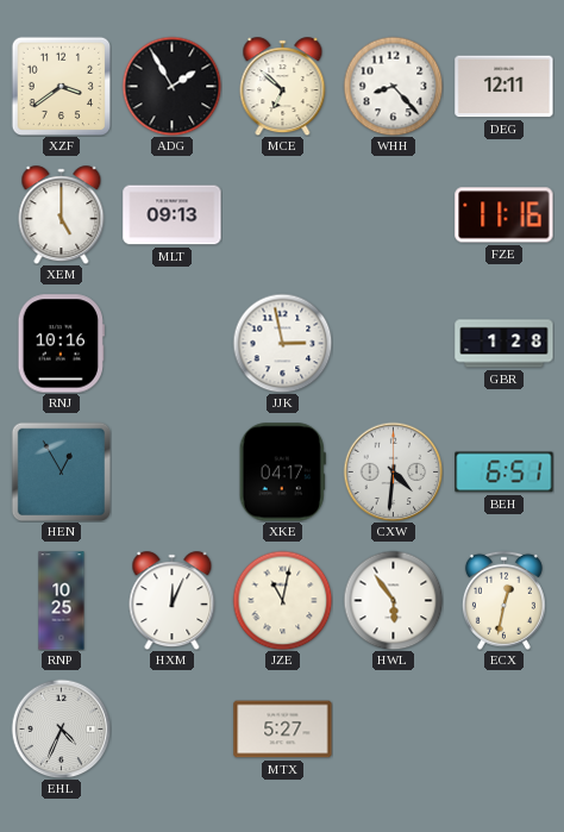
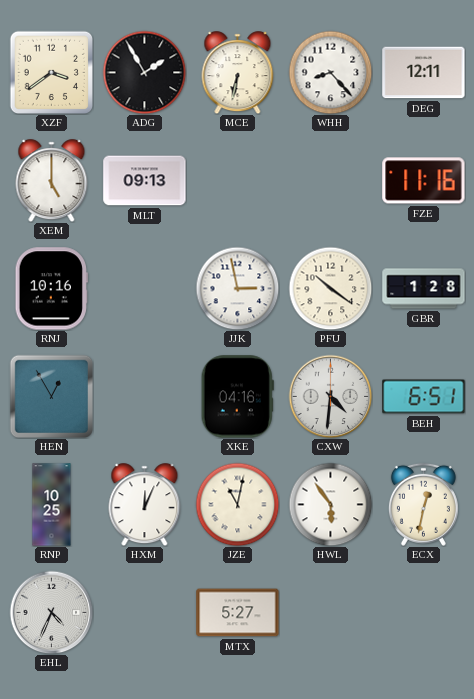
MCE: 6:52 -> 6:32 (238, 73)
PFU: none -> 10:21 (330, 288)
XKE: 04:17 -> 04:16 (237, 397)
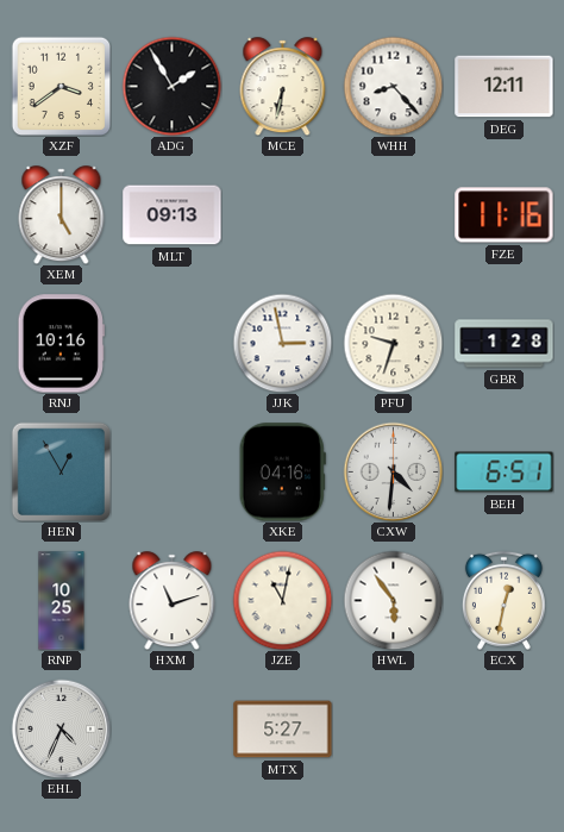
PFU: 10:21 -> 9:33 (393, 343)
HXM: 12:04 -> 11:12 (173, 601)
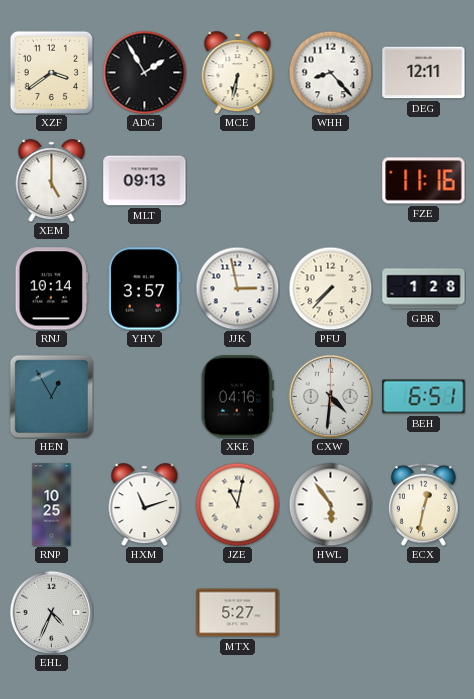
RNJ: 10:16 -> 10:14 (51, 289)
YHY: none -> 3:57 (145, 289)
PFU: 9:33 -> 7:37 (330, 288)
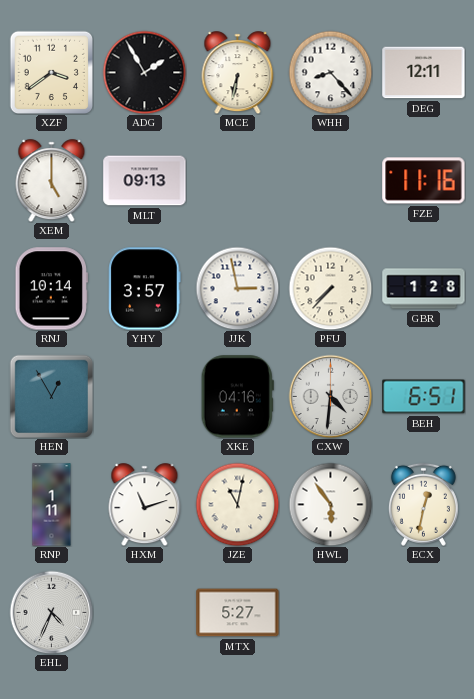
RNP: 10:25 -> 1:11 (52, 505)
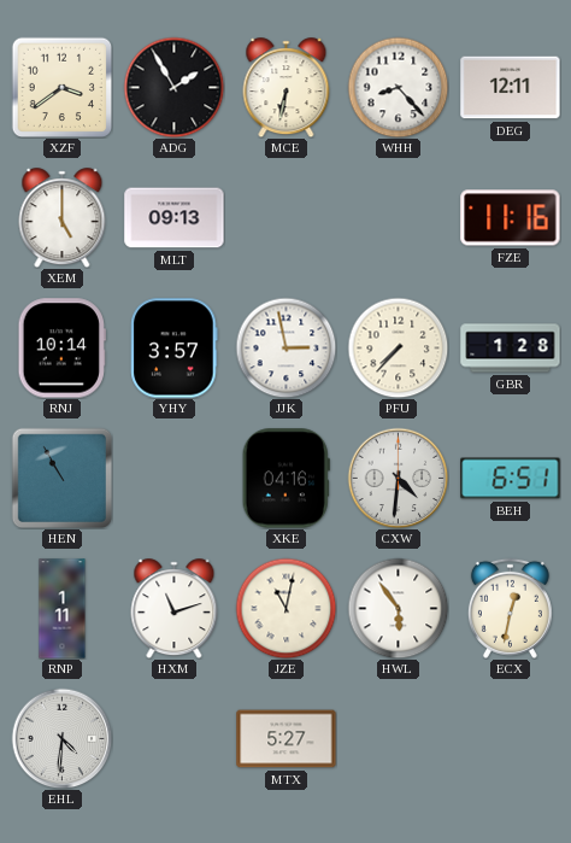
HEN: 12:55 -> 10:55 (61, 478)
EHL: 4:34 -> 4:31 (61, 738)
